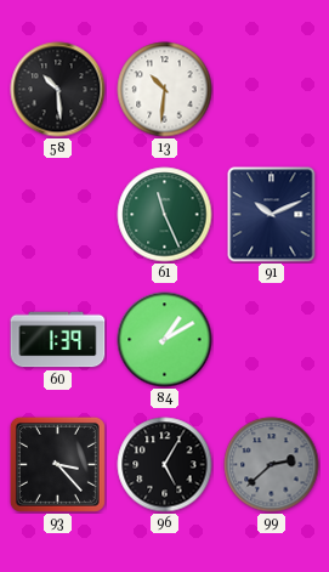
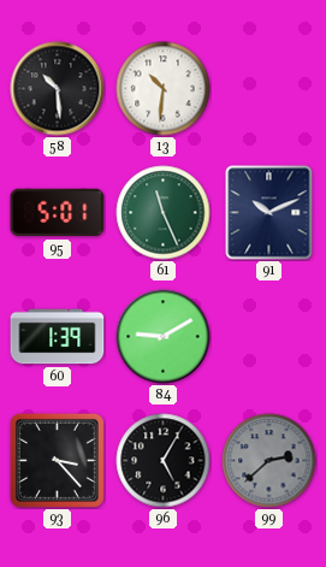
95: none -> 5:01 (58, 213)
84: 1:10 -> 9:10 (164, 337)
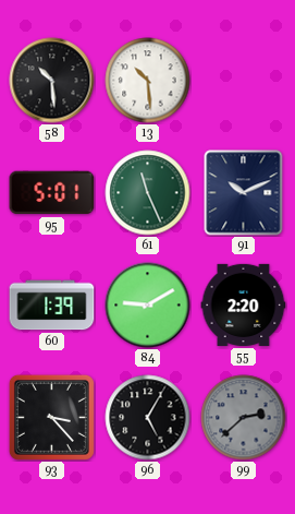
13: 10:31 -> 10:29 (148, 81)
55: none -> 2:20 (244, 304)
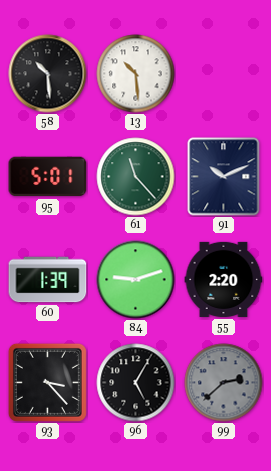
61: 11:26 -> 11:23 (136, 177)
84: 9:10 -> 9:12 (136, 280)
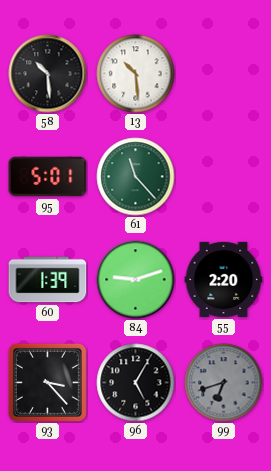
91: 10:11 -> none (224, 177)
99: 2:38 -> 6:42 (224, 383)
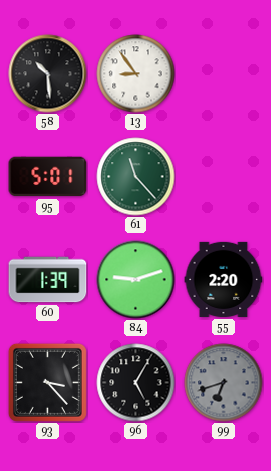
13: 10:29 -> 8:54 (136, 74)
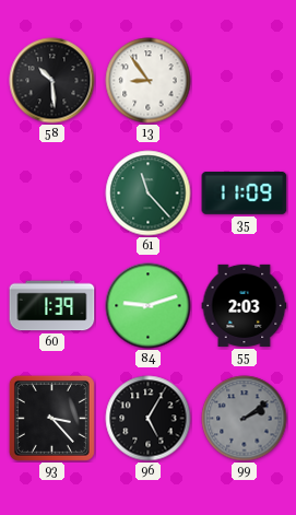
95: 5:01 -> none (48, 177)
35: none -> 11:09 (245, 194)
55: 2:20 -> 2:03 (245, 305)
99: 6:42 -> 2:09 (245, 419)
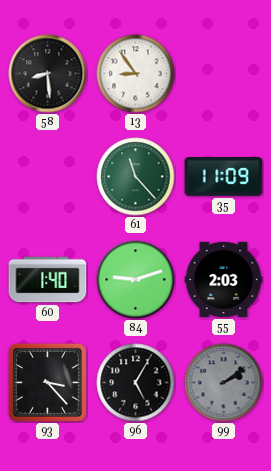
58: 10:29 -> 8:29 (48, 74)
60: 1:39 -> 1:40 (48, 280)
